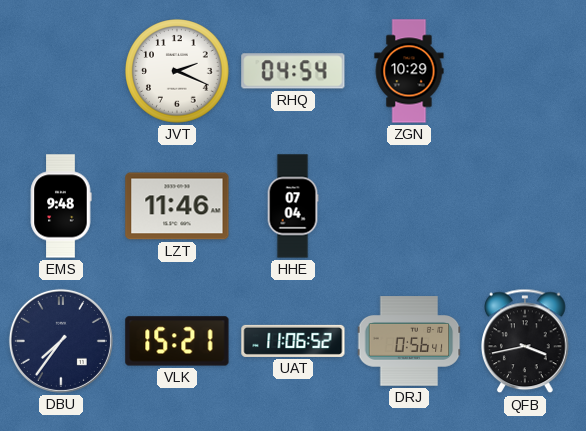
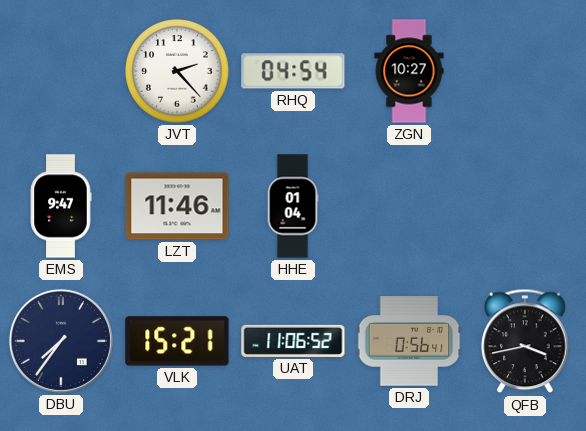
JVT: 2:19 -> 2:23 (177, 71)
ZGN: 10:29 -> 10:27 (409, 71)
EMS: 9:48 -> 9:47 (61, 206)
HHE: 07:04 -> 01:04 (293, 206)
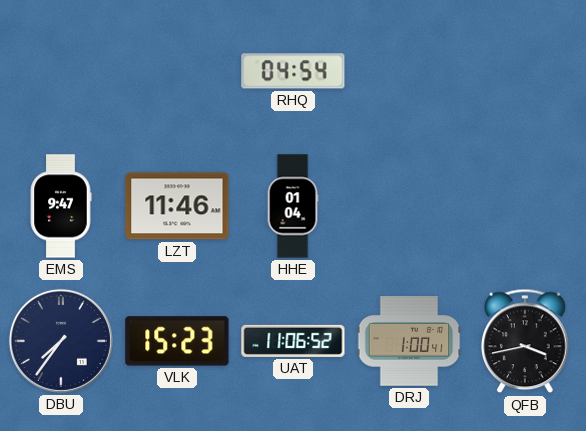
JVT: 2:23 -> none (177, 71)
ZGN: 10:27 -> none (409, 71)
VLK: 15:21 -> 15:23 (177, 341)
DRJ: 0:56 -> 1:00 (409, 341)
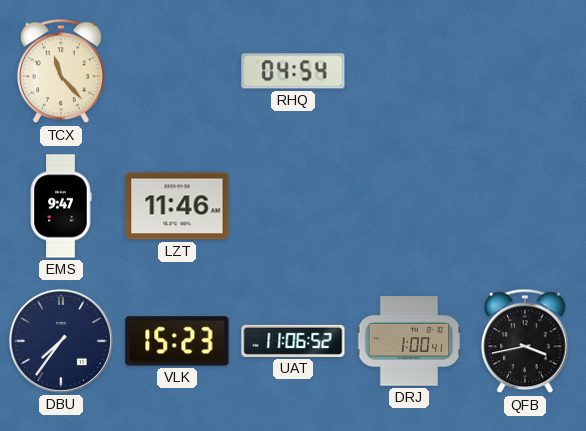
TCX: none -> 11:23 (61, 71)
HHE: 01:04 -> none (293, 206)
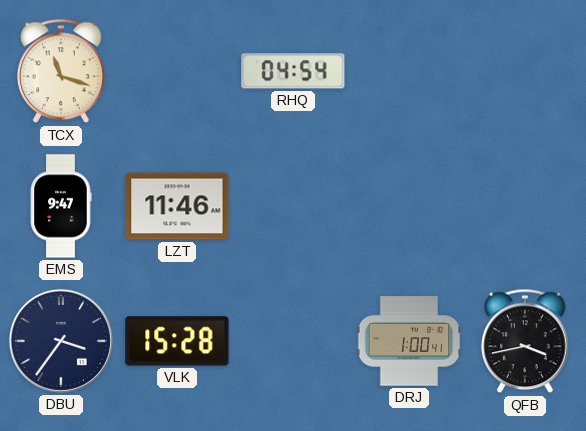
TCX: 11:23 -> 11:18 (61, 71)
DBU: 7:36 -> 3:36 (61, 341)
VLK: 15:23 -> 15:28 (177, 341)
UAT: 11:06 -> none (293, 341)
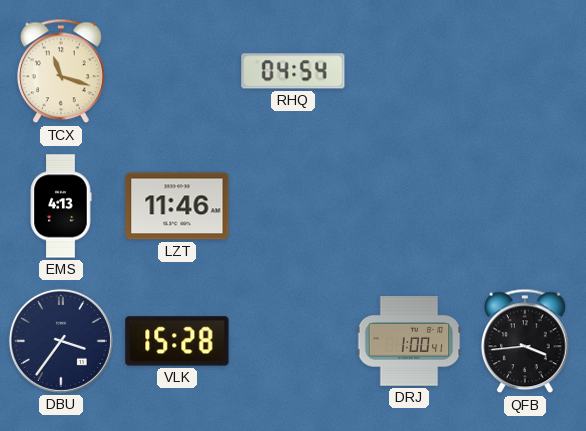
EMS: 9:47 -> 4:13 (61, 206)
QFB: 3:43 -> 3:44 (525, 341)
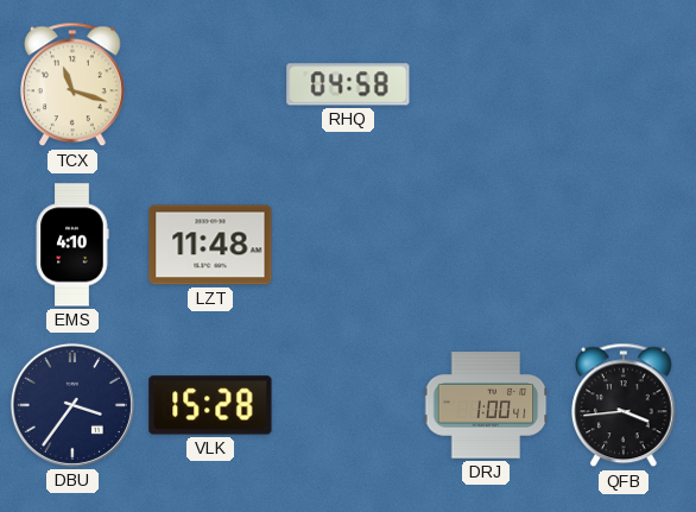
RHQ: 04:54 -> 04:58 (348, 84)
EMS: 4:13 -> 4:10 (72, 245)
LZT: 11:46 -> 11:48 (210, 245)
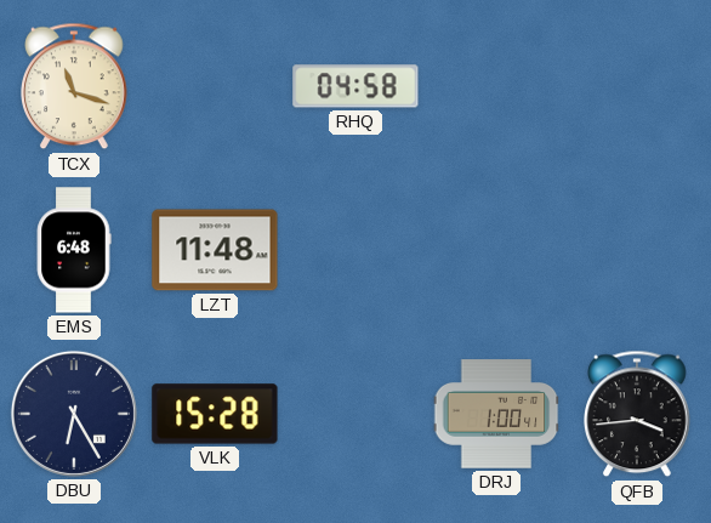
EMS: 4:10 -> 6:48 (74, 250)
DBU: 3:36 -> 6:25 (74, 414)
